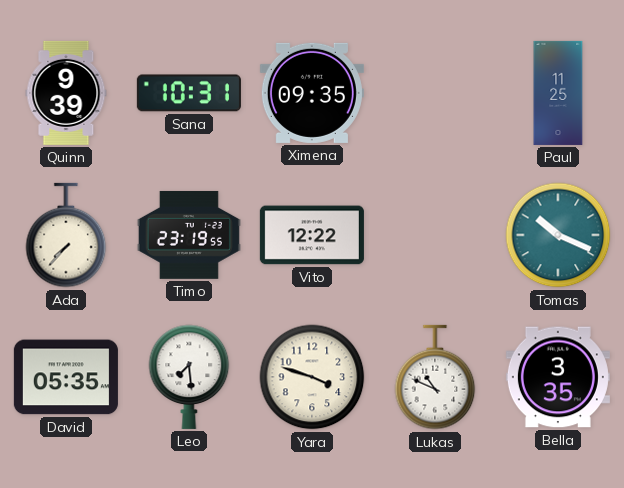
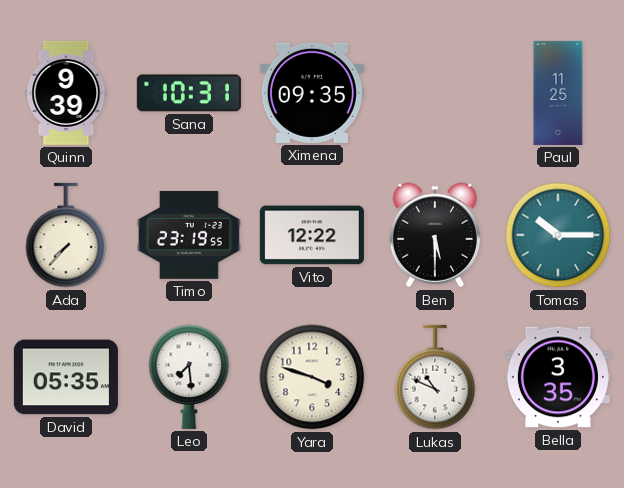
Ben: none -> 5:30 (435, 235)
Tomas: 10:19 -> 10:15 (558, 235)
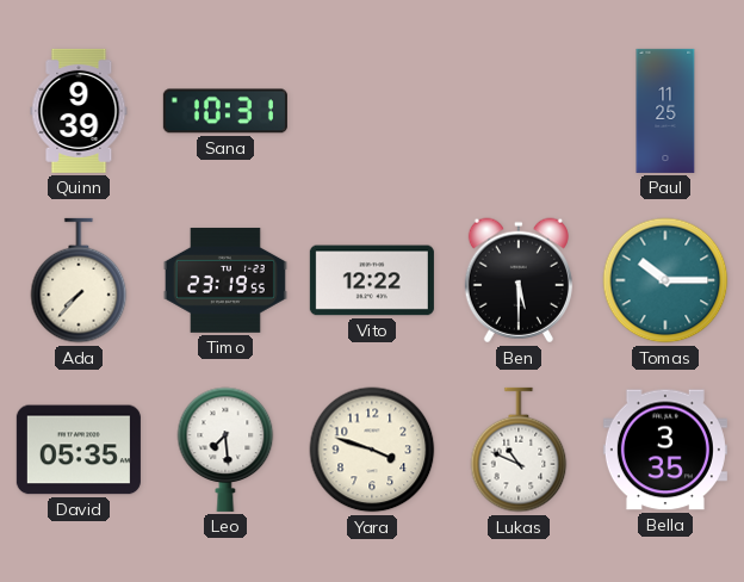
Ximena: 09:35 -> none (312, 93)
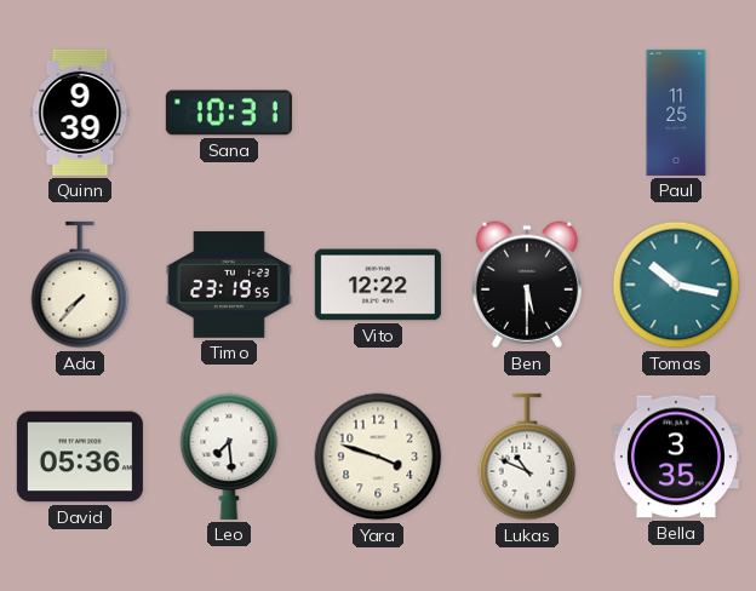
Tomas: 10:15 -> 10:17 (676, 285)
David: 05:35 -> 05:36 (80, 457)
